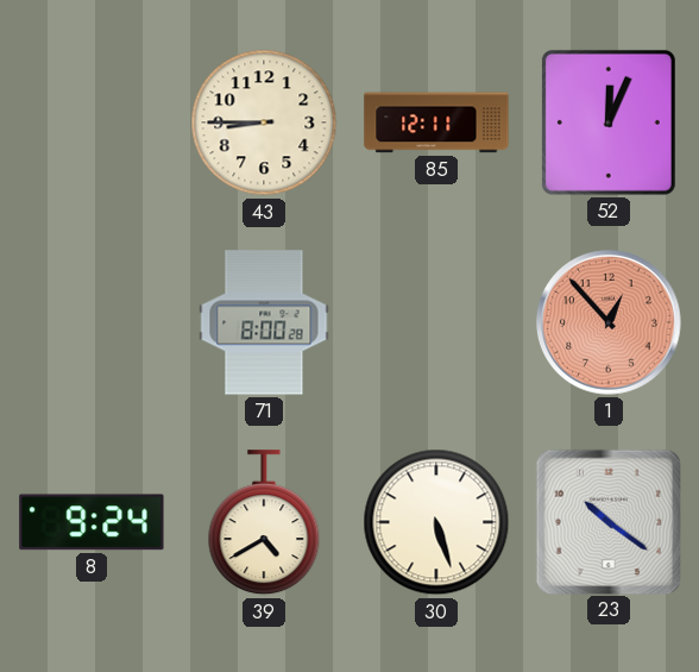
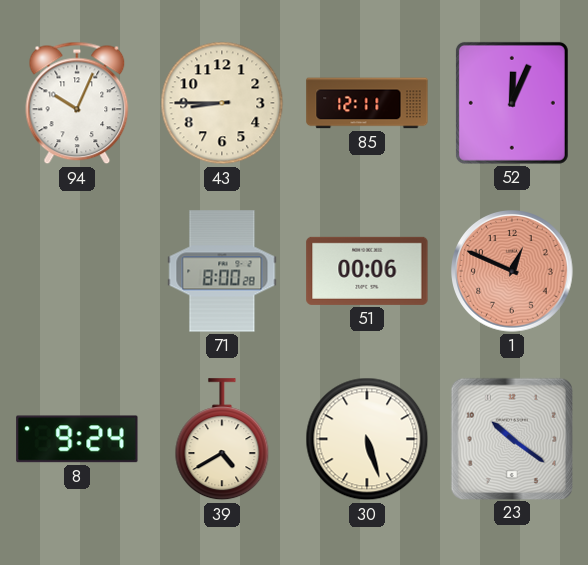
94: none -> 10:04 (77, 103)
51: none -> 00:06 (367, 271)
1: 12:53 -> 12:49 (512, 271)
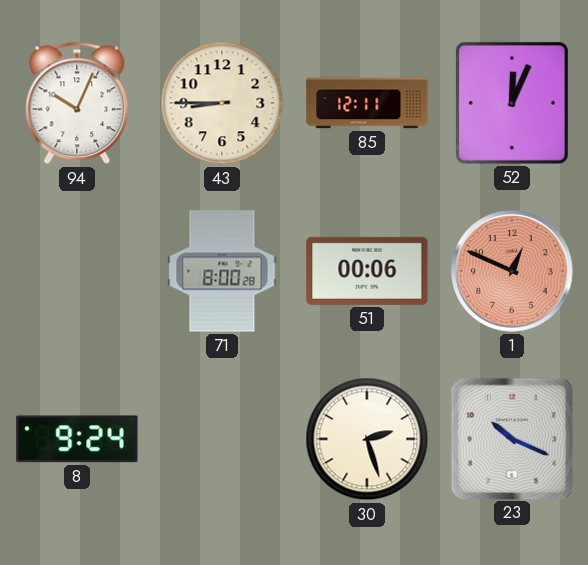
39: 4:40 -> none (222, 440)
30: 5:27 -> 2:27 (367, 439)
23: 10:21 -> 10:19 (511, 438)
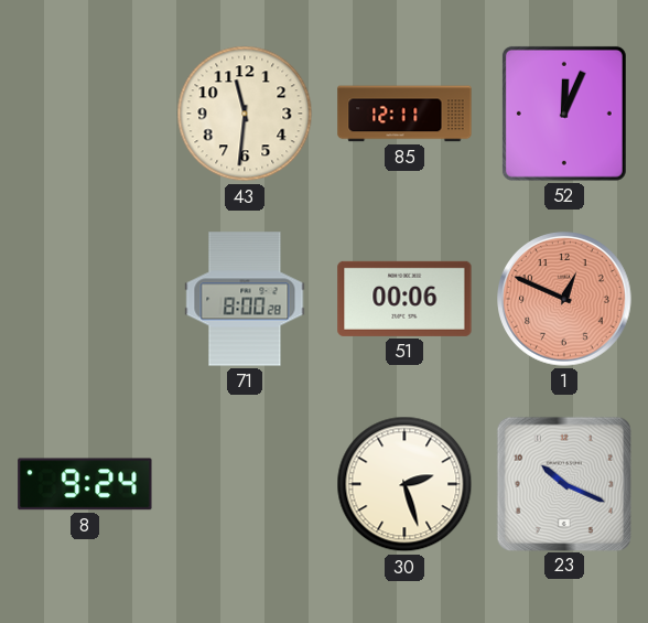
94: 10:04 -> none (77, 103)
43: 8:45 -> 11:31 (245, 114)
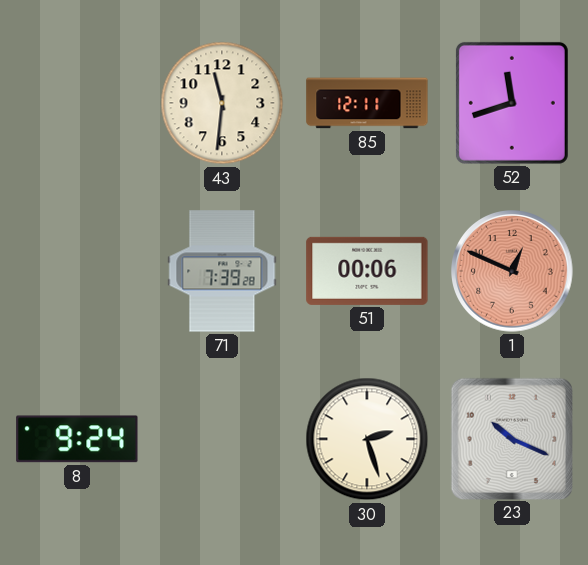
52: 12:04 -> 11:42 (512, 103)
71: 8:00 -> 7:39 (222, 271)
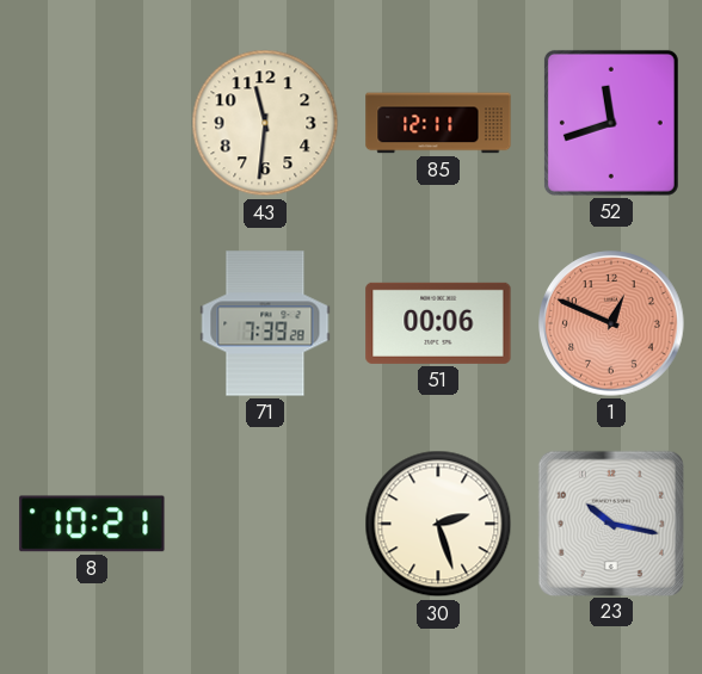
8: 9:24 -> 10:21 (92, 524)
23: 10:19 -> 10:17 (610, 522)
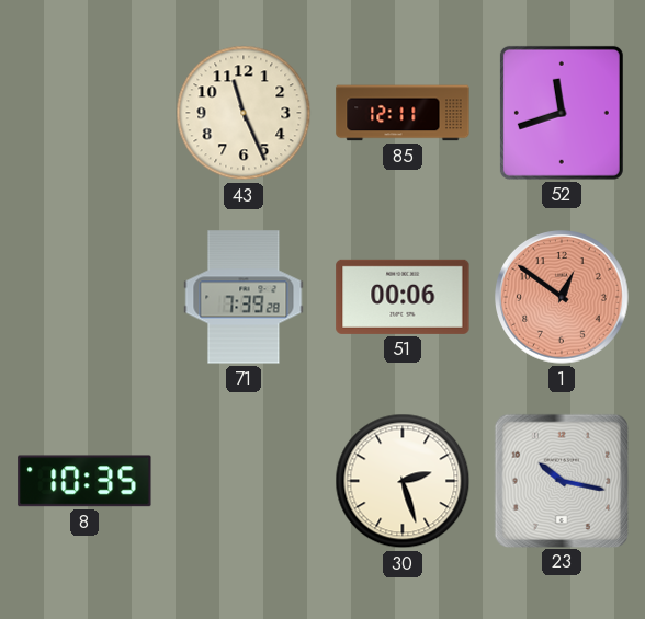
43: 11:31 -> 11:26 (244, 113)
1: 12:49 -> 12:51 (562, 297)
8: 10:21 -> 10:35 (84, 481)
